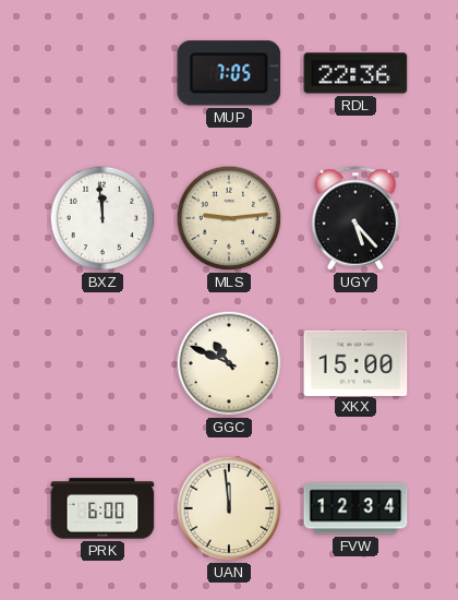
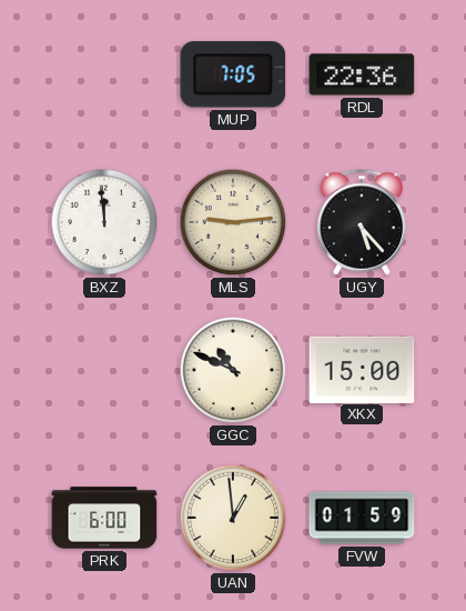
UAN: 11:59 -> 12:59 (233, 518)
FVW: 12:34 -> 01:59 (362, 518)
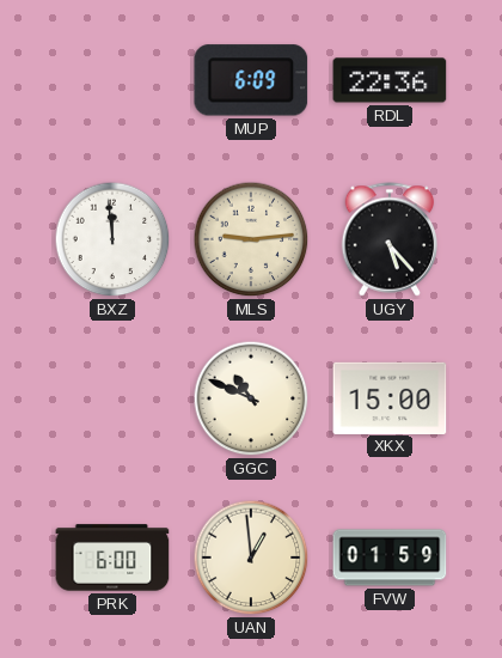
MUP: 7:05 -> 6:09 (251, 80)
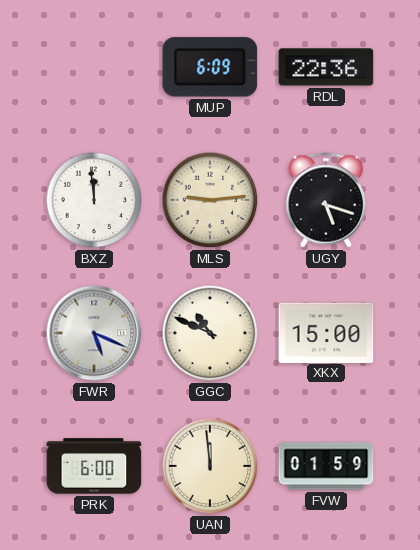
UGY: 5:23 -> 5:18 (326, 200)
FWR: none -> 5:19 (94, 333)
UAN: 12:59 -> 11:59 (210, 466)
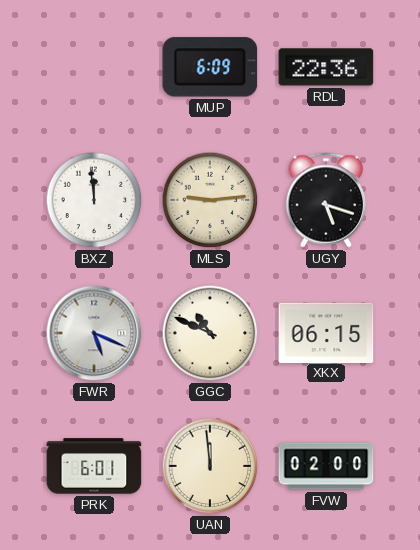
XKX: 15:00 -> 06:15 (326, 332)
PRK: 6:00 -> 6:01 (94, 466)
FVW: 01:59 -> 02:00 (326, 466)
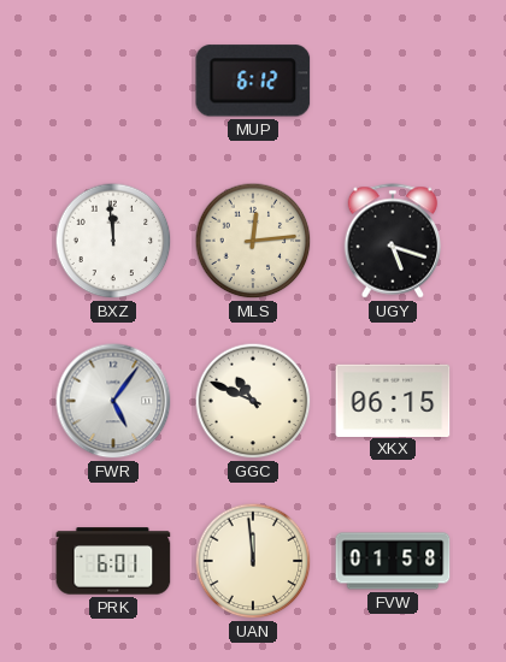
MUP: 6:09 -> 6:12 (253, 81)
RDL: 22:36 -> none (326, 67)
MLS: 9:14 -> 12:14 (253, 241)
FWR: 5:19 -> 5:06 (113, 401)
FVW: 02:00 -> 01:58 (393, 561)
